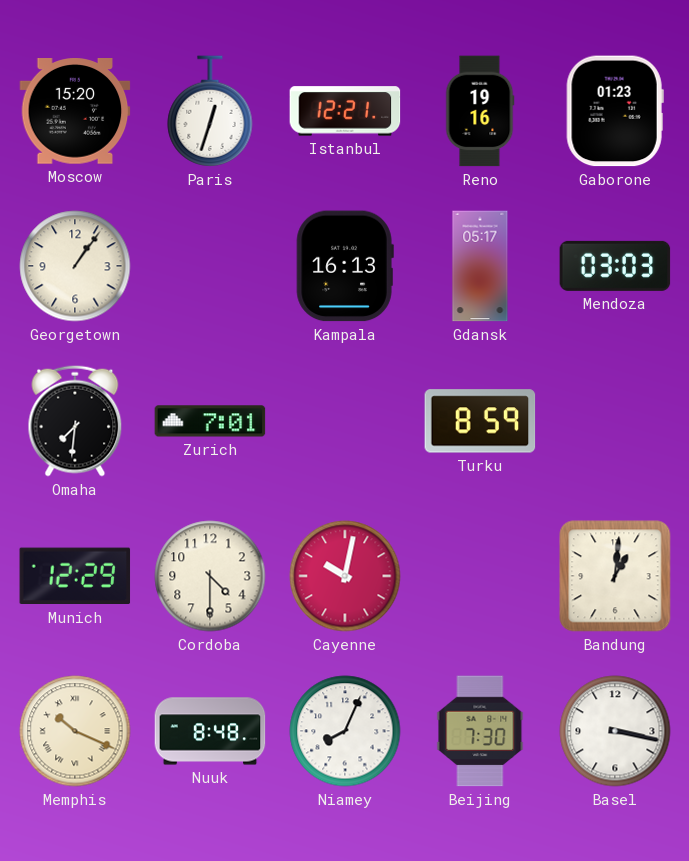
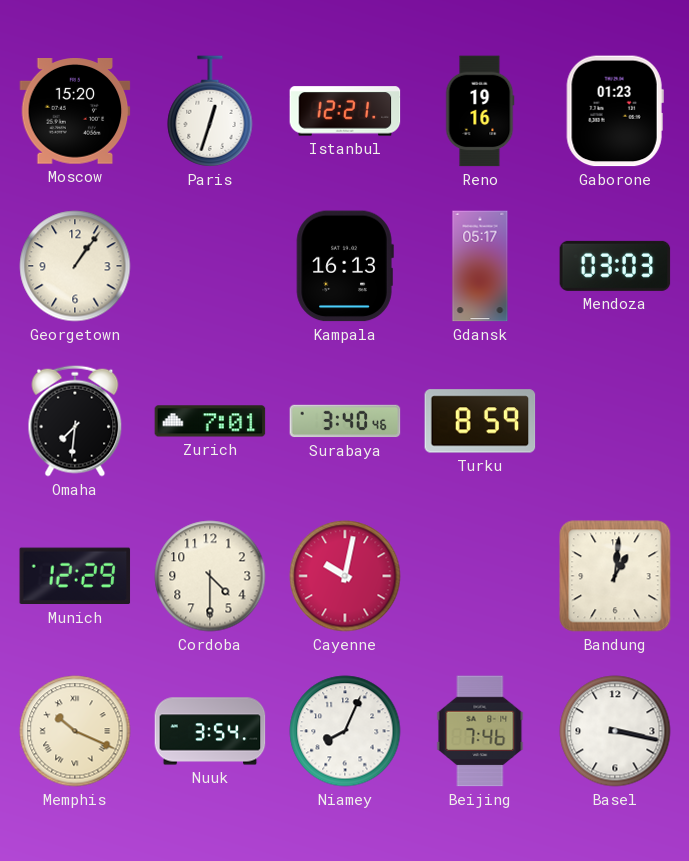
Surabaya: none -> 3:40 (345, 421)
Nuuk: 8:48 -> 3:54 (210, 731)
Beijing: 7:30 -> 7:46 (480, 731)
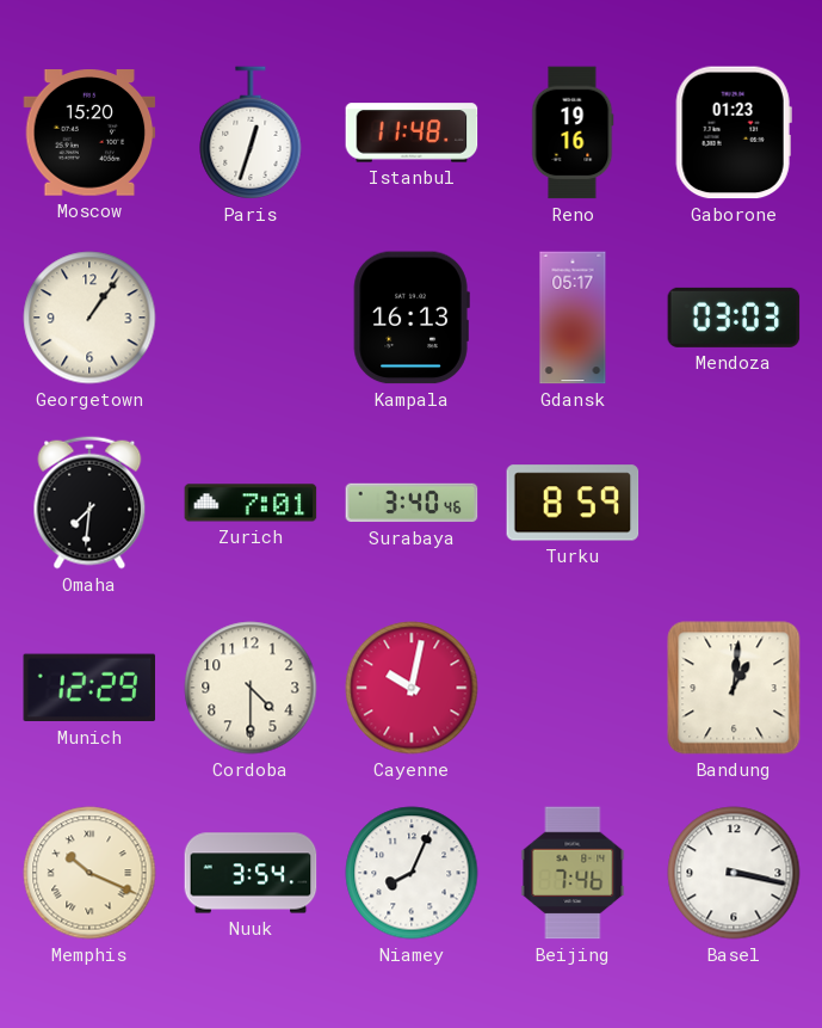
Istanbul: 12:21 -> 11:48 (412, 133)
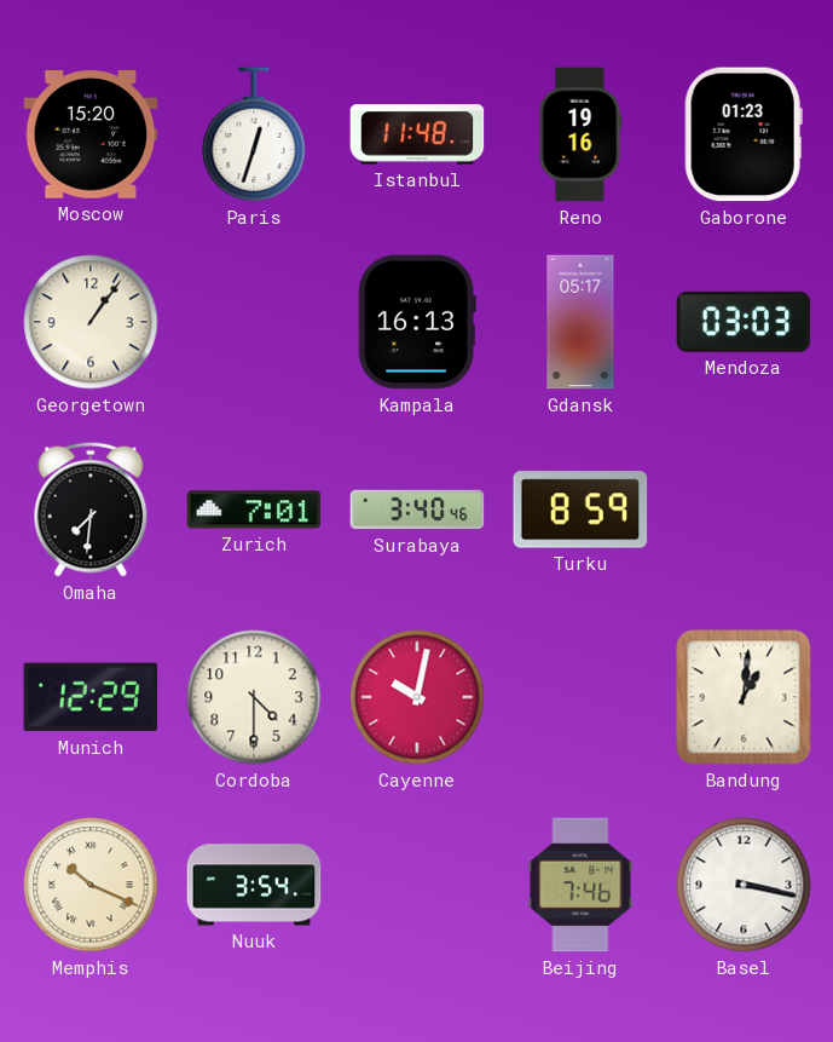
Niamey: 8:04 -> none (412, 873)
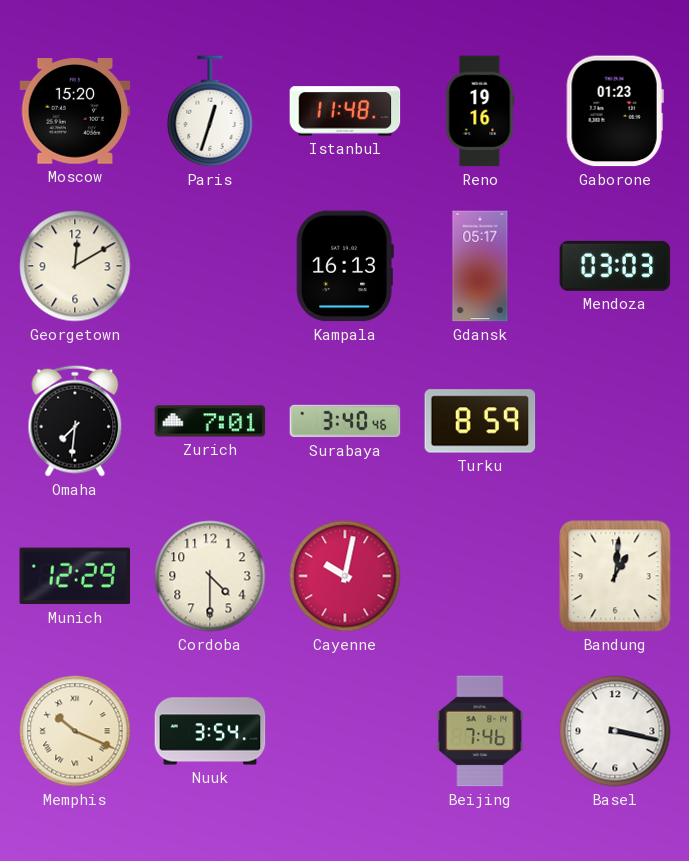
Georgetown: 1:06 -> 12:10 (75, 266)
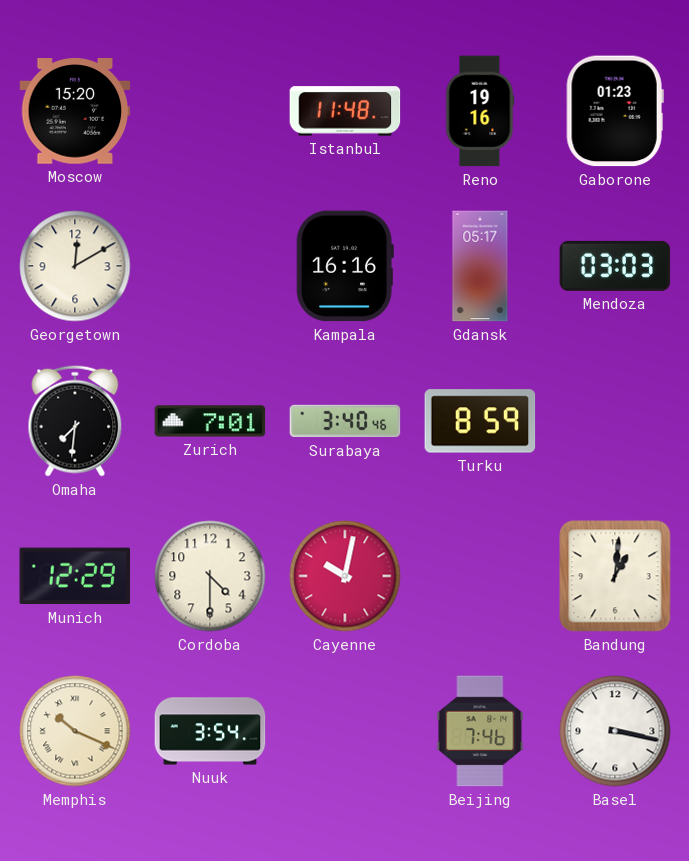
Paris: 12:33 -> none (210, 111)
Kampala: 16:13 -> 16:16 (345, 266)
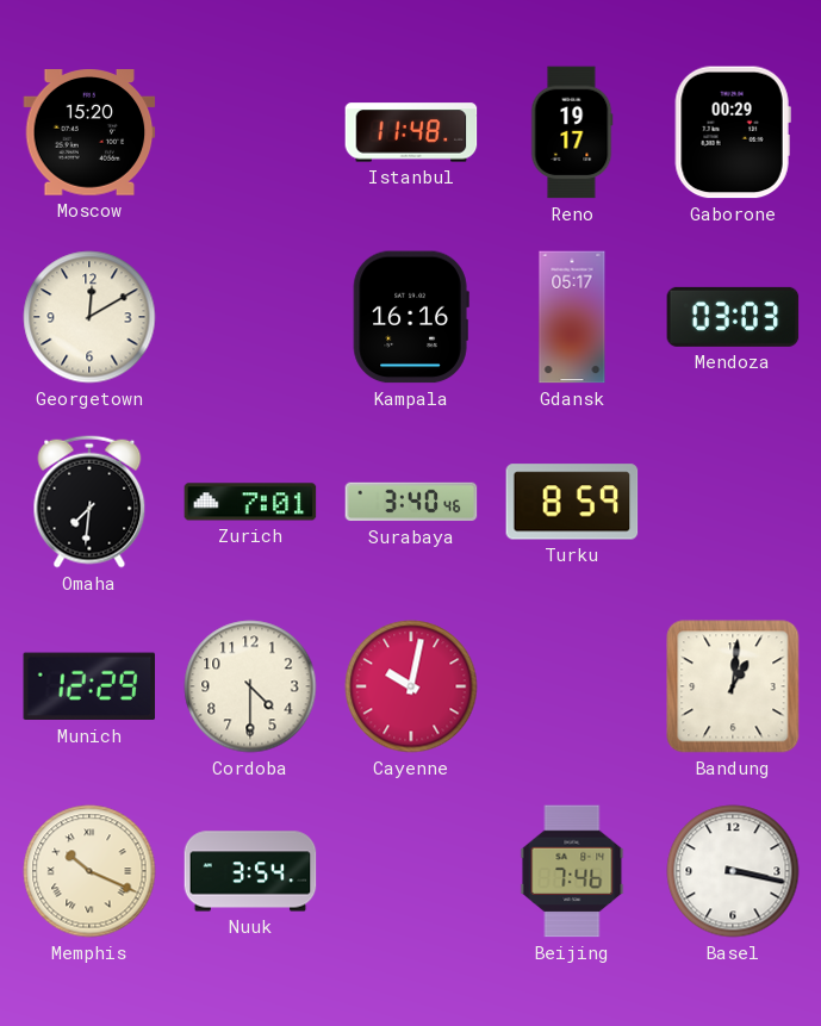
Reno: 19:16 -> 19:17 (572, 132)
Gaborone: 01:23 -> 00:29 (733, 132)
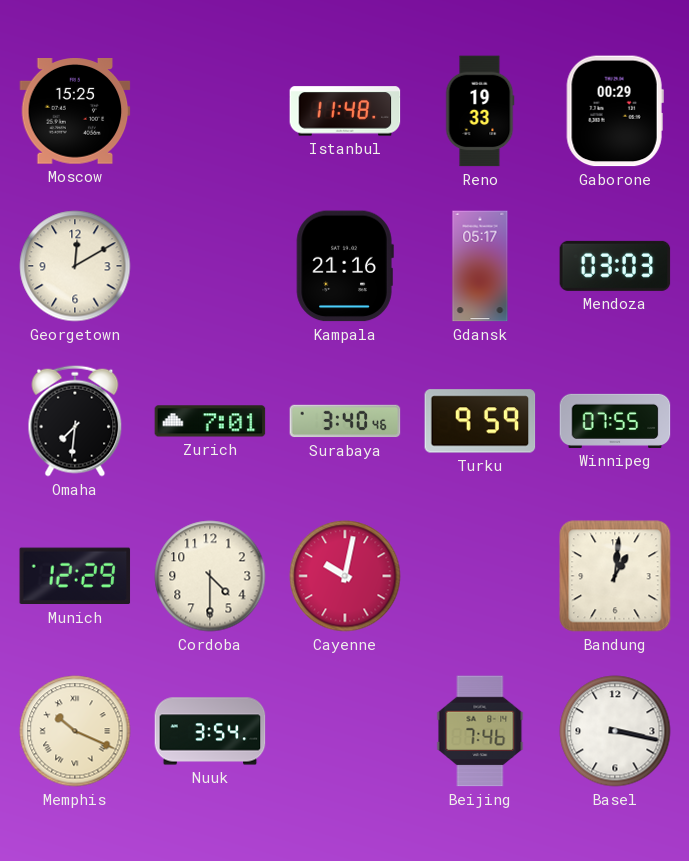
Moscow: 15:20 -> 15:25 (75, 112)
Reno: 19:17 -> 19:33 (480, 111)
Kampala: 16:16 -> 21:16 (345, 266)
Turku: 8:59 -> 9:59 (480, 421)
Winnipeg: none -> 07:55 (615, 421)
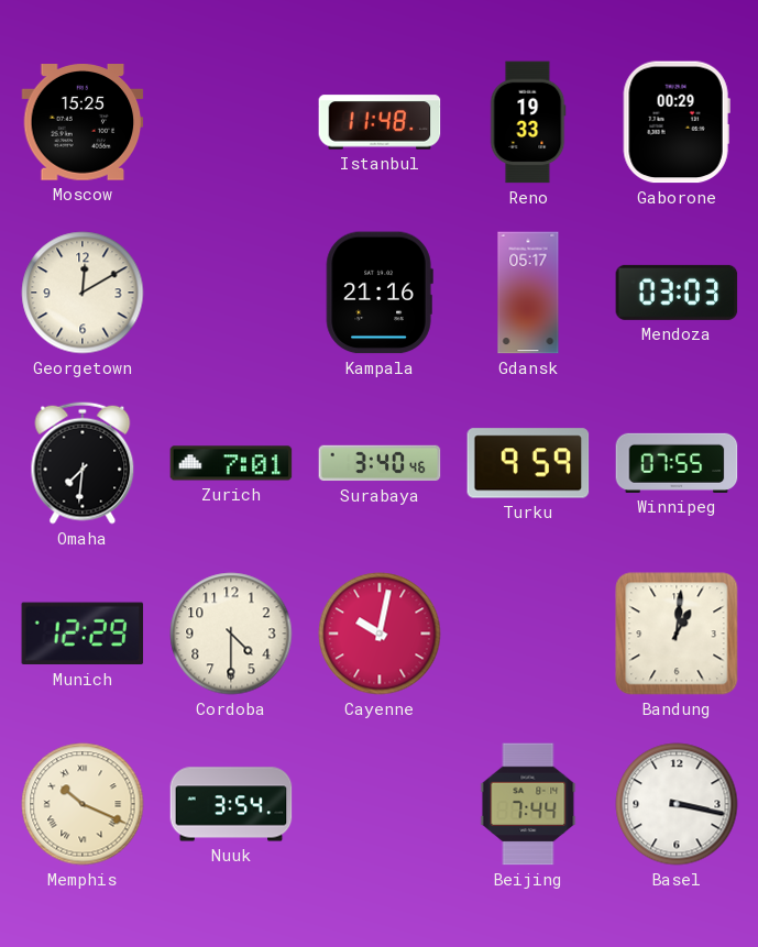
Beijing: 7:46 -> 7:44 (528, 804)
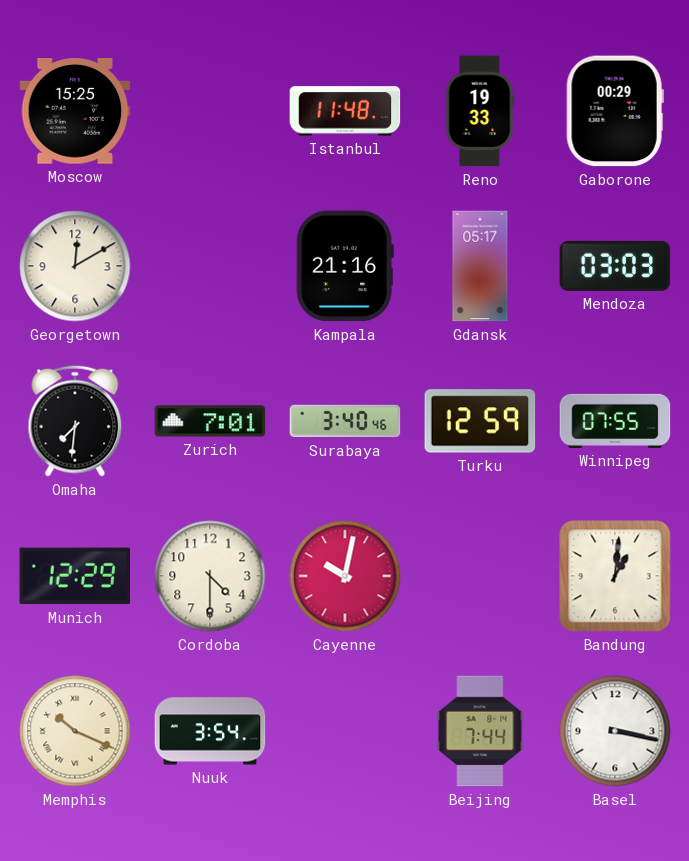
Turku: 9:59 -> 12:59 (480, 421)
